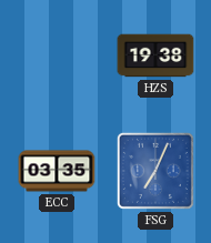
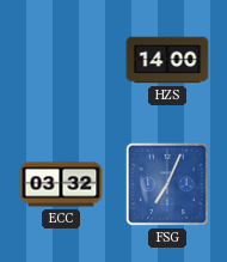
HZS: 19:38 -> 14:00 (167, 60)
ECC: 03:35 -> 03:32 (61, 184)
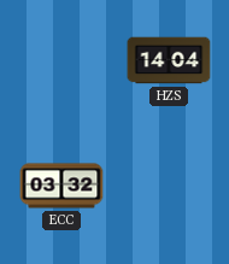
HZS: 14:00 -> 14:04 (169, 60)
FSG: 7:04 -> none (167, 184)
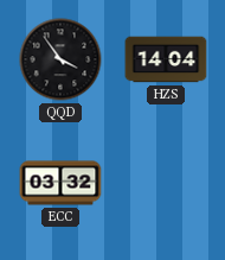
QQD: none -> 3:54 (60, 59)
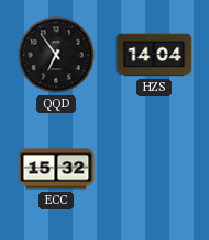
QQD: 3:54 -> 6:54 (56, 55)
ECC: 03:32 -> 15:32 (56, 169)
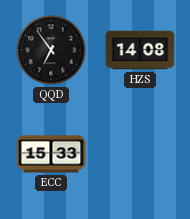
HZS: 14:04 -> 14:08 (140, 50)
ECC: 15:32 -> 15:33 (51, 154)
